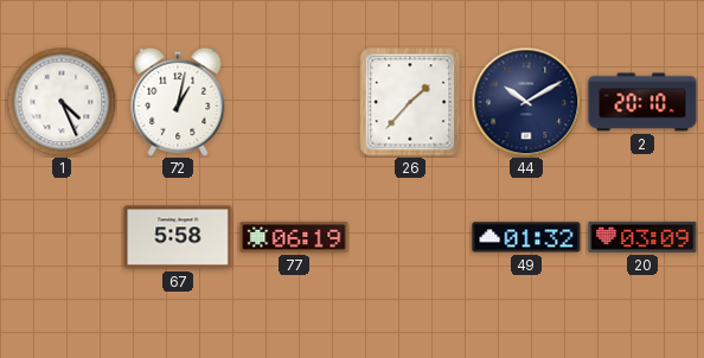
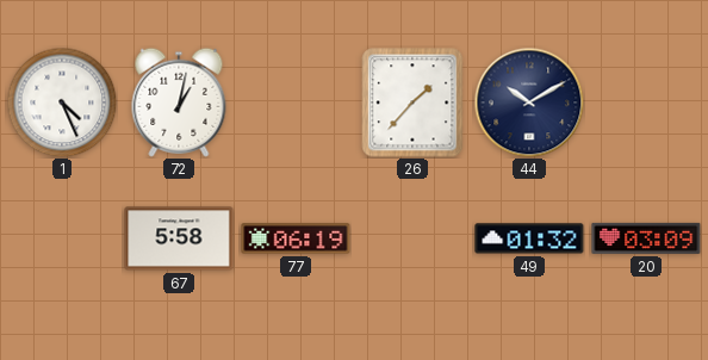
2: 20:10 -> none (642, 102)
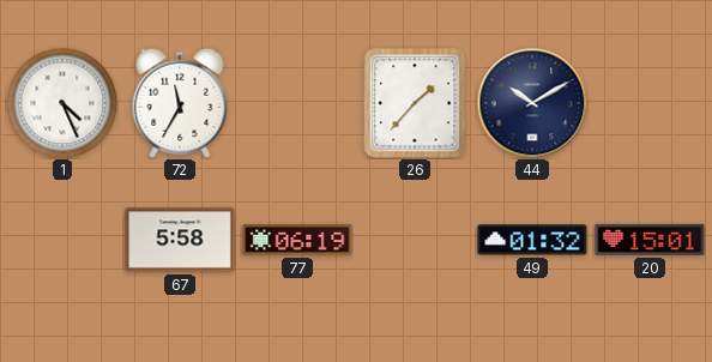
72: 1:02 -> 11:35 (180, 103)
20: 03:09 -> 15:01 (650, 240)
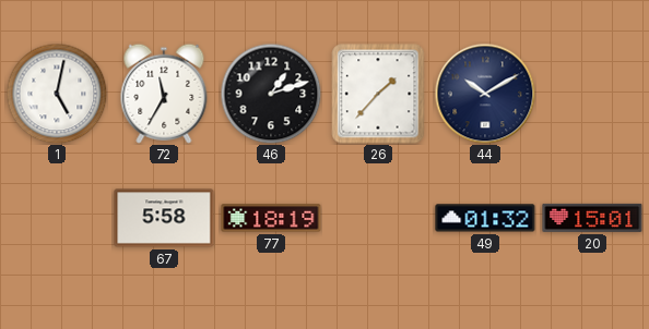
1: 4:26 -> 5:02 (57, 94)
46: none -> 1:12 (271, 94)
77: 06:19 -> 18:19 (271, 218)
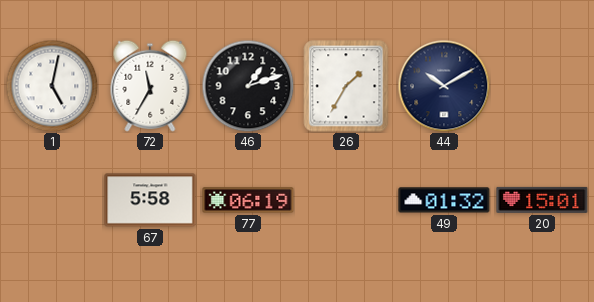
26: 1:37 -> 1:35 (346, 86)
77: 18:19 -> 06:19 (248, 200)
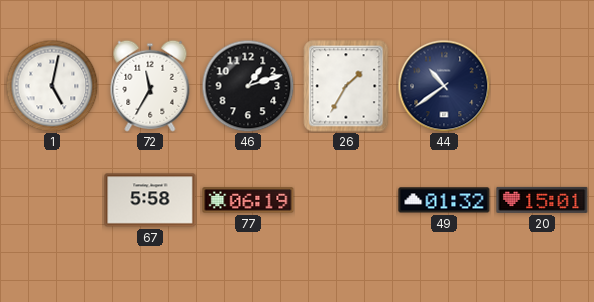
44: 10:10 -> 10:39 (444, 86)
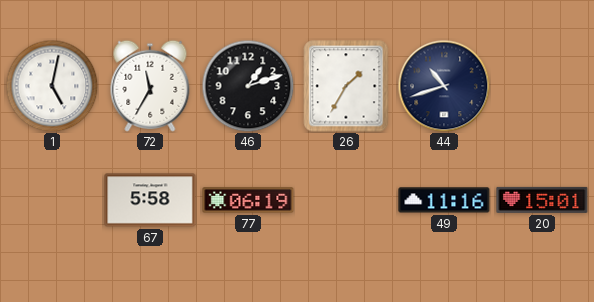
44: 10:39 -> 10:42 (444, 86)
49: 01:32 -> 11:16 (444, 200)
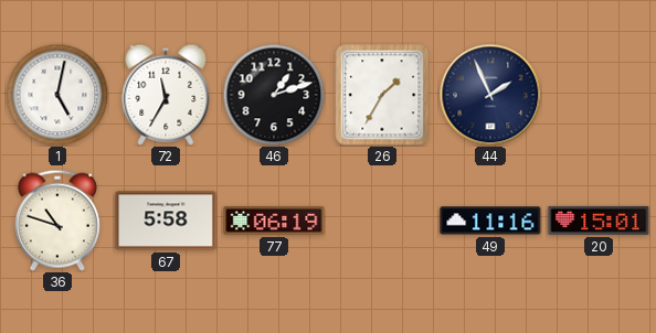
44: 10:42 -> 1:56 (490, 95)
36: none -> 10:48 (57, 221)
